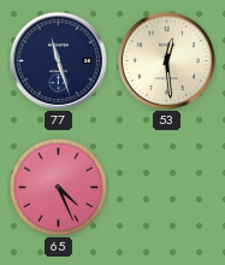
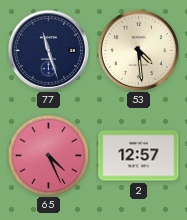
53: 12:29 -> 4:29 (138, 50)
2: none -> 12:57 (139, 156)
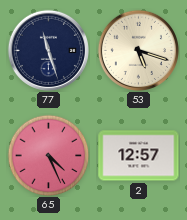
53: 4:29 -> 5:18 (138, 50)
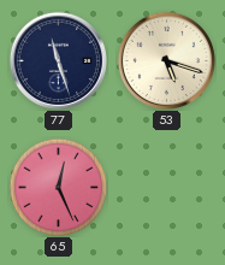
65: 4:26 -> 12:26 (58, 187)
2: 12:57 -> none (139, 156)
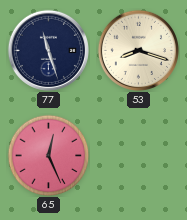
53: 5:18 -> 8:18 (138, 50)
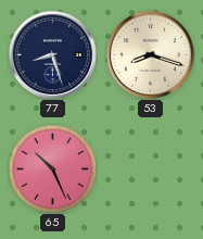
77: 11:27 -> 8:27 (52, 54)
65: 12:26 -> 10:26 (52, 168)
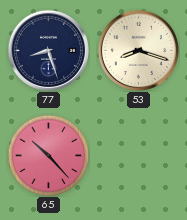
65: 10:26 -> 10:23 (48, 155)
